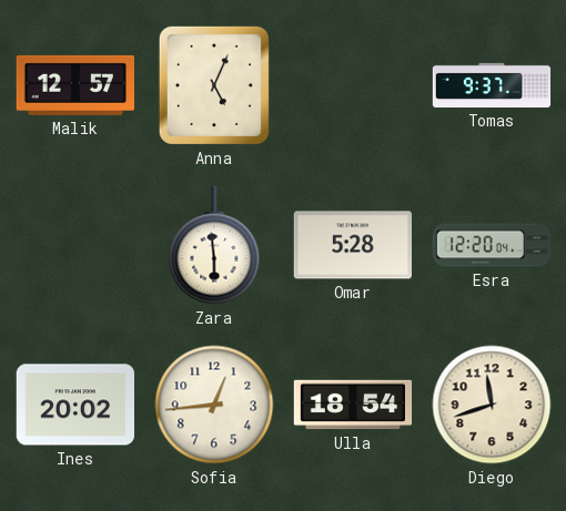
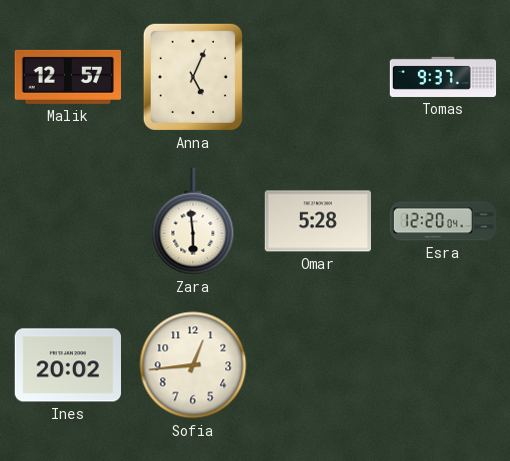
Ulla: 18:54 -> none (353, 405)
Diego: 11:42 -> none (492, 405)
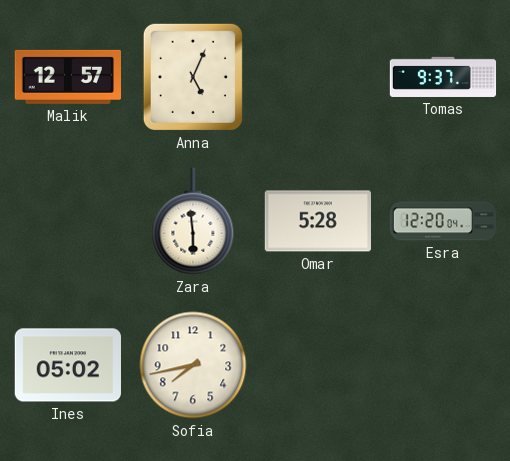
Ines: 20:02 -> 05:02 (67, 365)
Sofia: 12:44 -> 7:43 (193, 365)
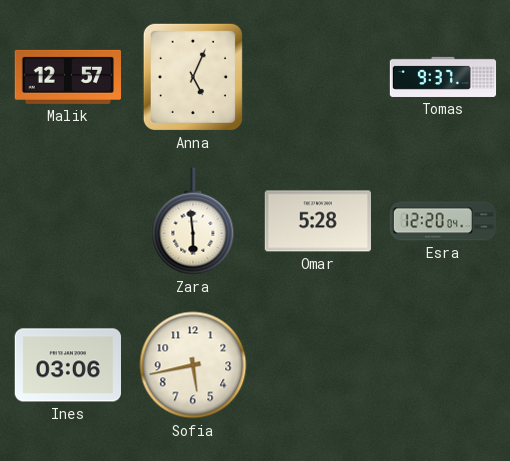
Ines: 05:02 -> 03:06 (67, 365)
Sofia: 7:43 -> 5:43 (193, 365)
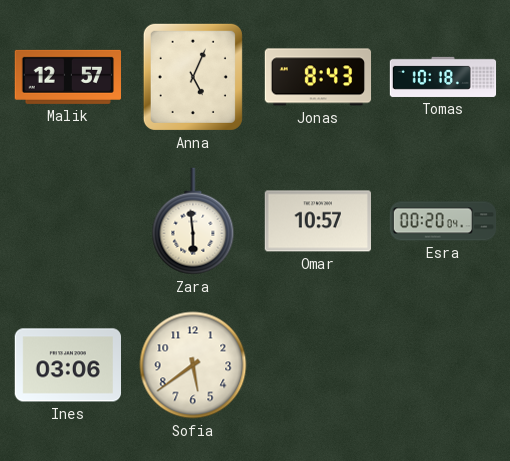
Jonas: none -> 8:43 (318, 77)
Tomas: 9:37 -> 10:18 (443, 77)
Omar: 5:28 -> 10:57 (317, 221)
Esra: 12:20 -> 00:20 (443, 221)
Sofia: 5:43 -> 5:39 (193, 365)
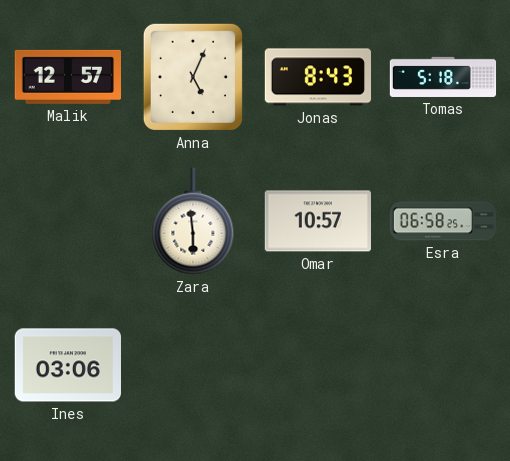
Tomas: 10:18 -> 5:18 (443, 77)
Esra: 00:20 -> 06:58 (443, 221)
Sofia: 5:39 -> none (193, 365)
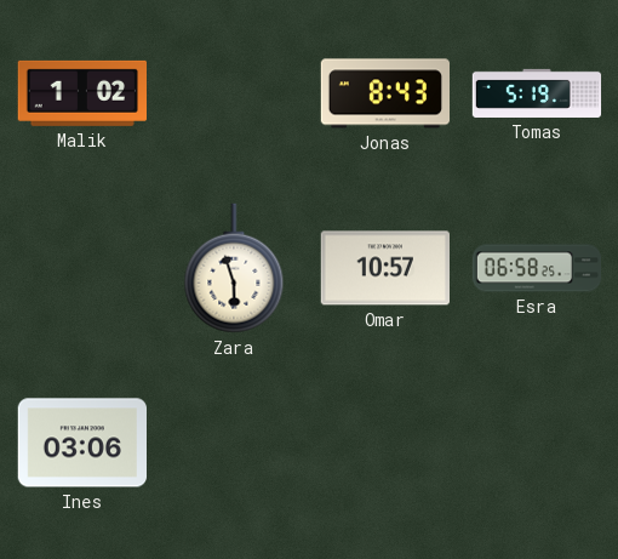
Malik: 12:57 -> 1:02 (81, 93)
Anna: 5:04 -> none (193, 77)
Tomas: 5:18 -> 5:19 (537, 93)
Zara: 5:59 -> 5:57 (234, 268)
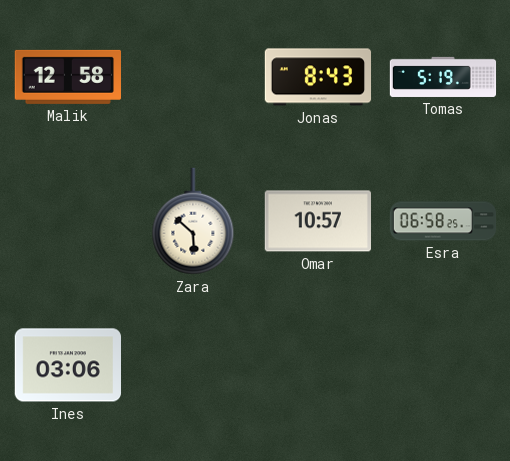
Malik: 1:02 -> 12:58 (67, 77)
Zara: 5:57 -> 5:52 (193, 221)
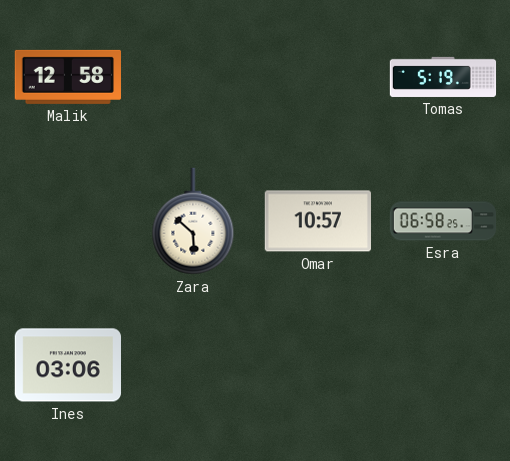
Jonas: 8:43 -> none (318, 77)
